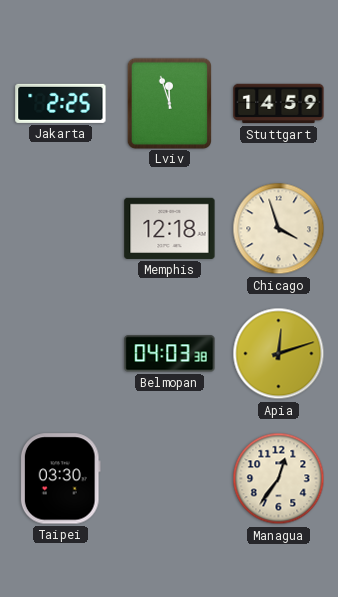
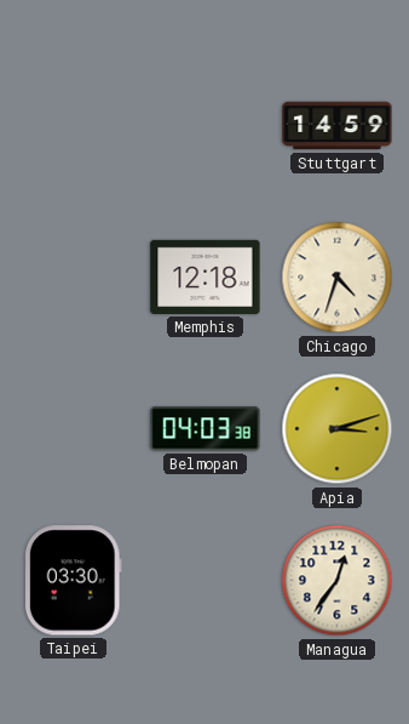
Jakarta: 2:25 -> none (61, 103)
Lviv: 11:57 -> none (169, 103)
Chicago: 3:57 -> 4:33 (338, 278)
Apia: 12:12 -> 3:12 (338, 429)
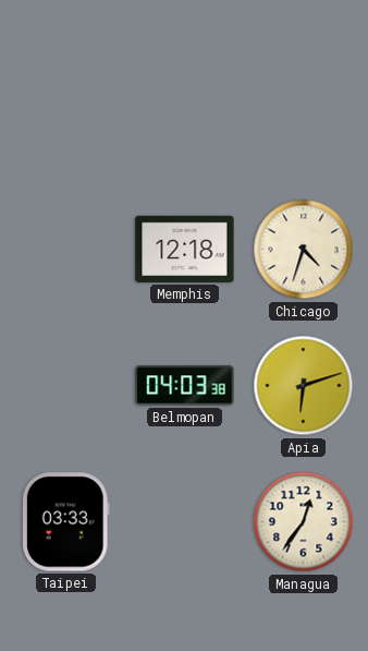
Stuttgart: 14:59 -> none (338, 126)
Apia: 3:12 -> 6:12 (304, 386)
Taipei: 03:30 -> 03:33 (65, 522)
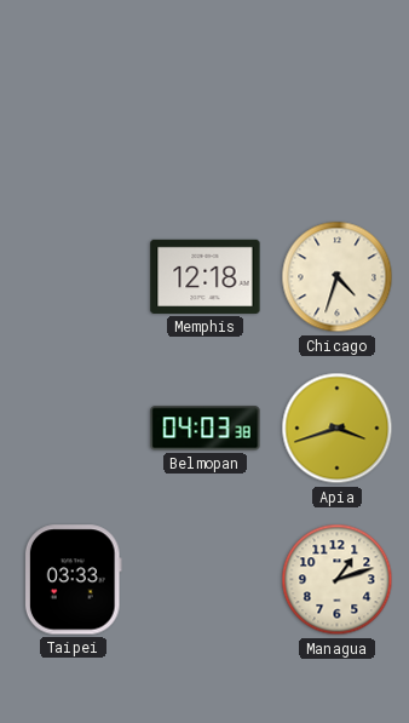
Apia: 6:12 -> 3:42 (338, 429)
Managua: 12:36 -> 1:12 (338, 580)
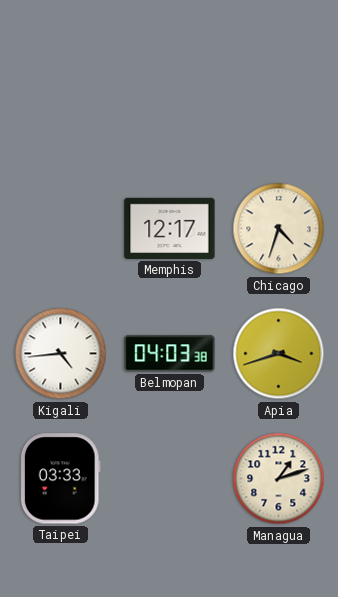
Memphis: 12:18 -> 12:17 (170, 228)
Kigali: none -> 4:44 (61, 354)
